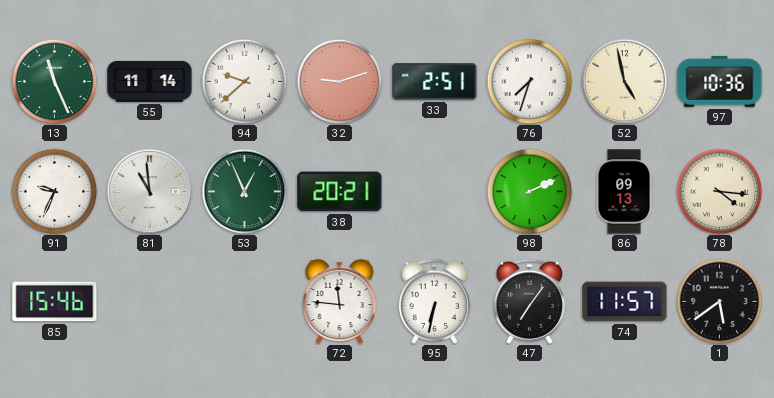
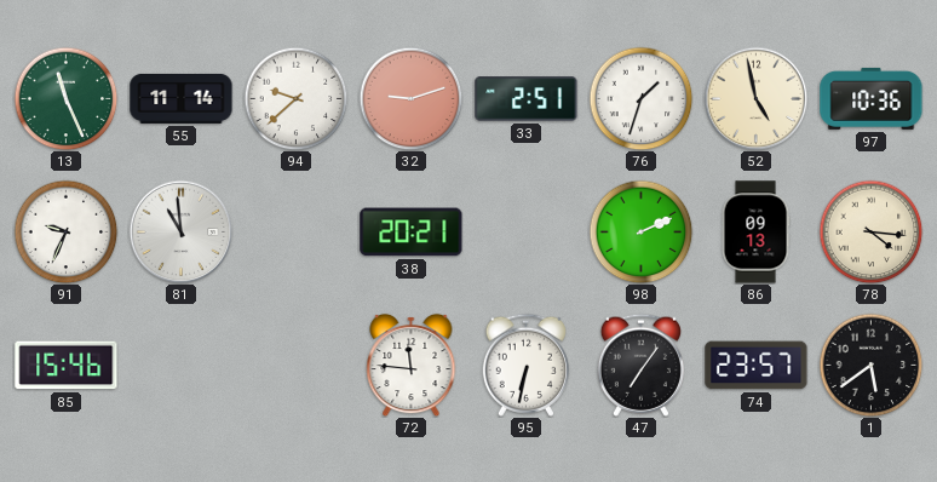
76: 7:33 -> 1:33 (640, 98)
53: 12:56 -> none (244, 191)
74: 11:57 -> 23:57 (757, 366)
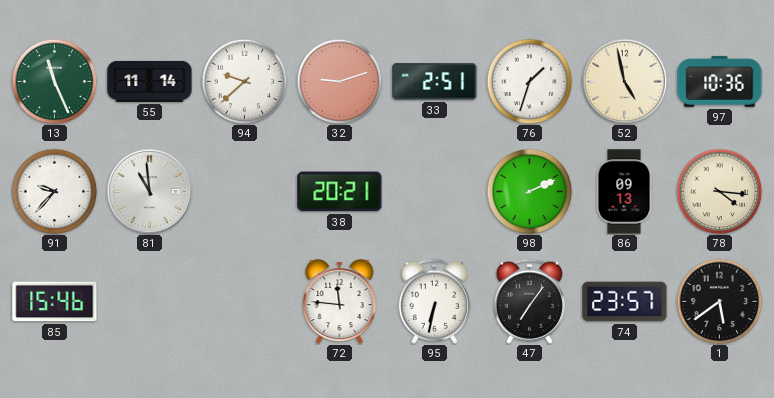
91: 9:34 -> 9:37 (54, 191)
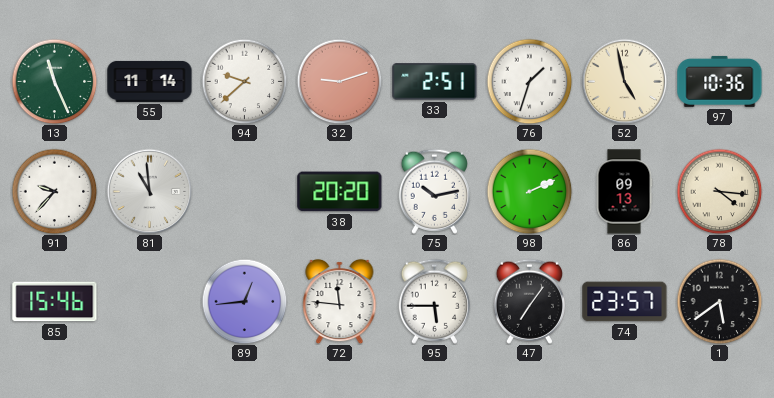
38: 20:21 -> 20:20 (340, 192)
75: none -> 10:13 (434, 191)
89: none -> 12:44 (244, 301)
95: 6:32 -> 5:45 (434, 301)
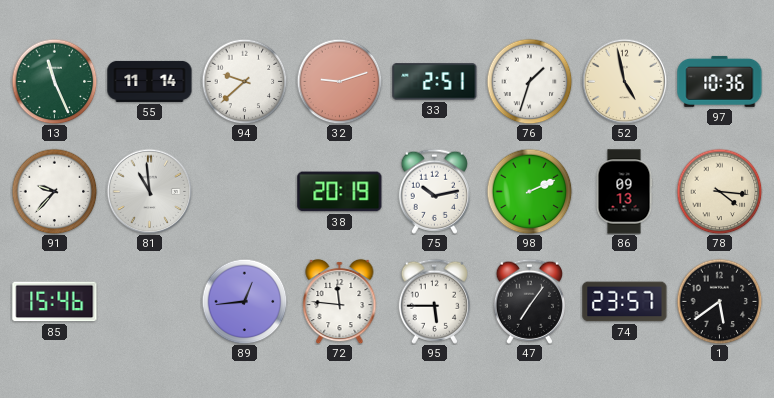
38: 20:20 -> 20:19 (340, 192)
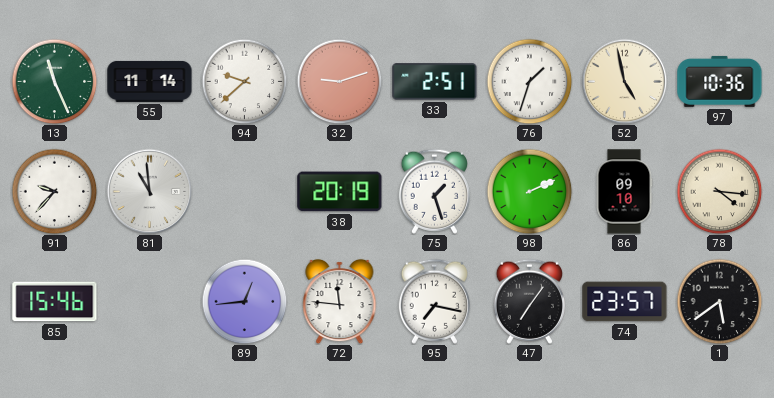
75: 10:13 -> 1:27 (434, 191)
86: 09:13 -> 09:10 (624, 192)
95: 5:45 -> 7:17 (434, 301)
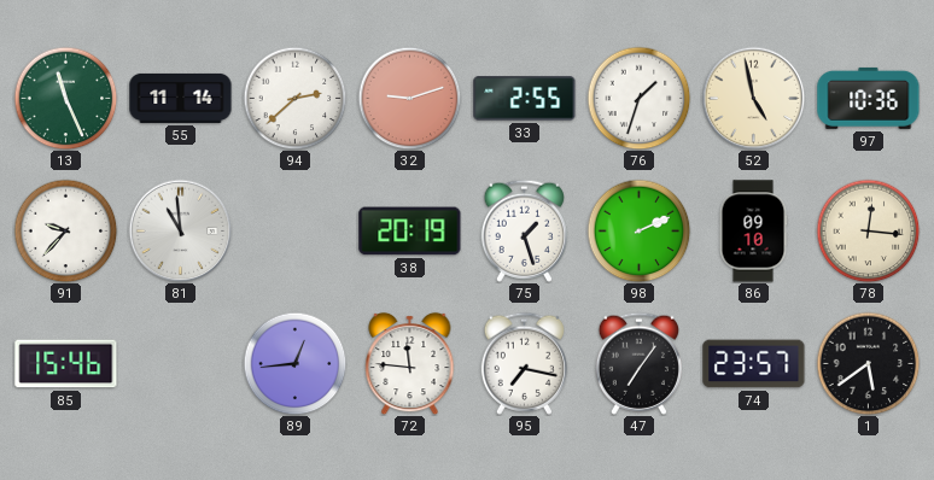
94: 9:38 -> 2:38 (294, 98)
33: 2:51 -> 2:55 (525, 99)
78: 4:16 -> 12:16 (868, 230)
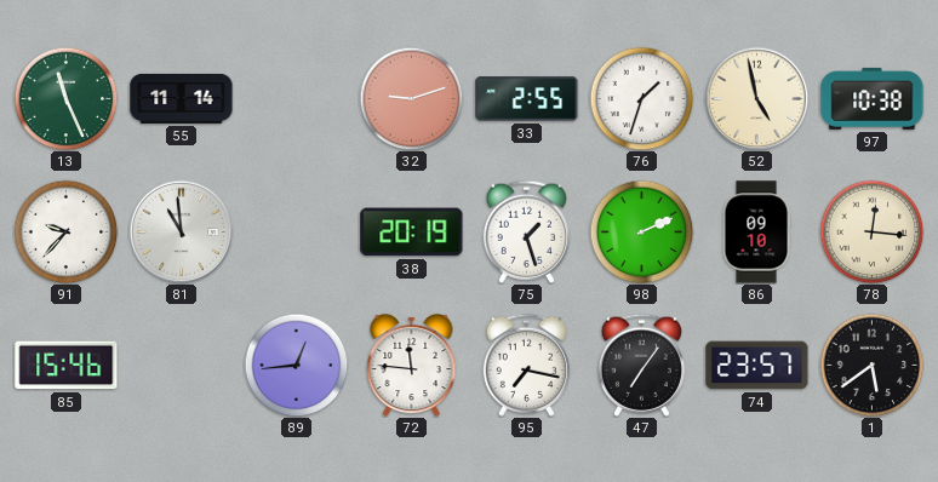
94: 2:38 -> none (294, 98)
97: 10:36 -> 10:38 (873, 98)
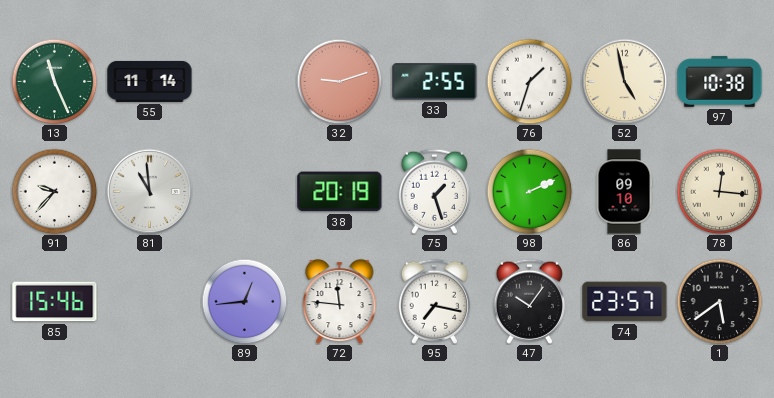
47: 7:06 -> 10:06 (529, 301)
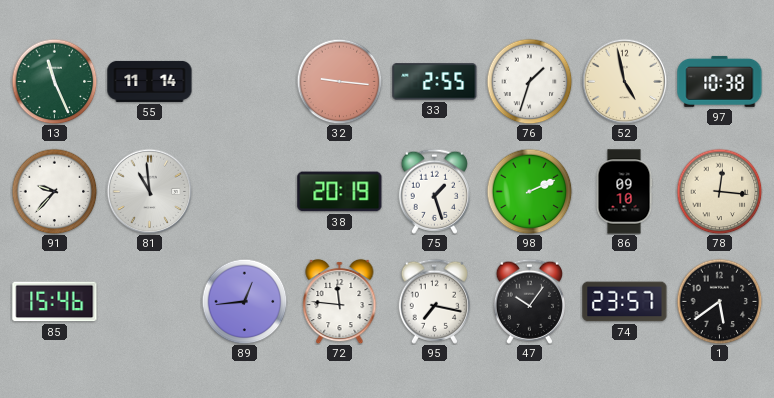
32: 9:12 -> 9:16 (339, 81)
